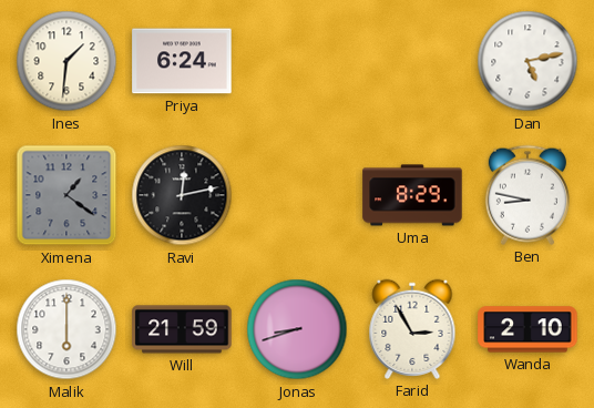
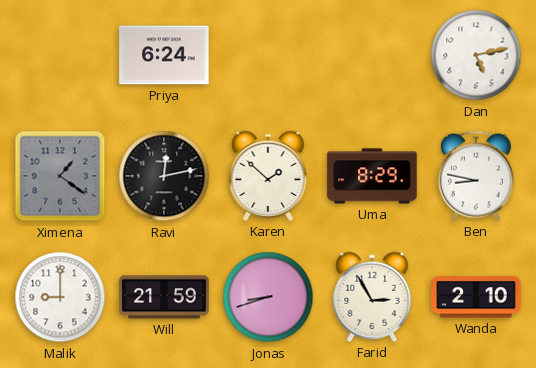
Ines: 1:31 -> none (66, 61)
Karen: none -> 1:52 (268, 176)
Malik: 6:00 -> 9:00 (60, 297)
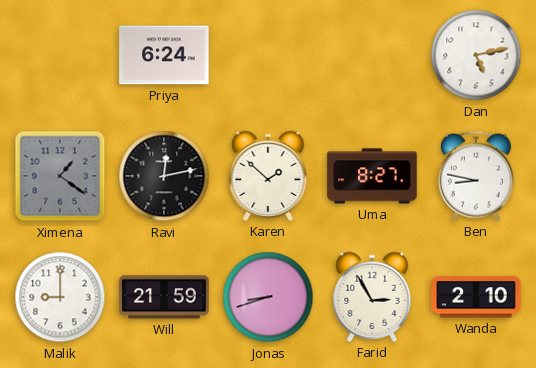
Uma: 8:29 -> 8:27 (372, 176)
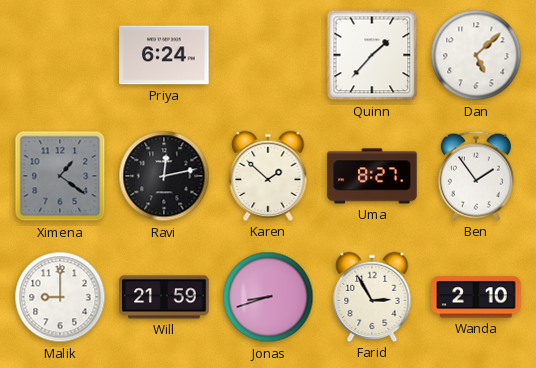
Quinn: none -> 1:37 (372, 55)
Dan: 5:13 -> 5:08 (476, 55)
Ben: 8:47 -> 1:54 (476, 176)
